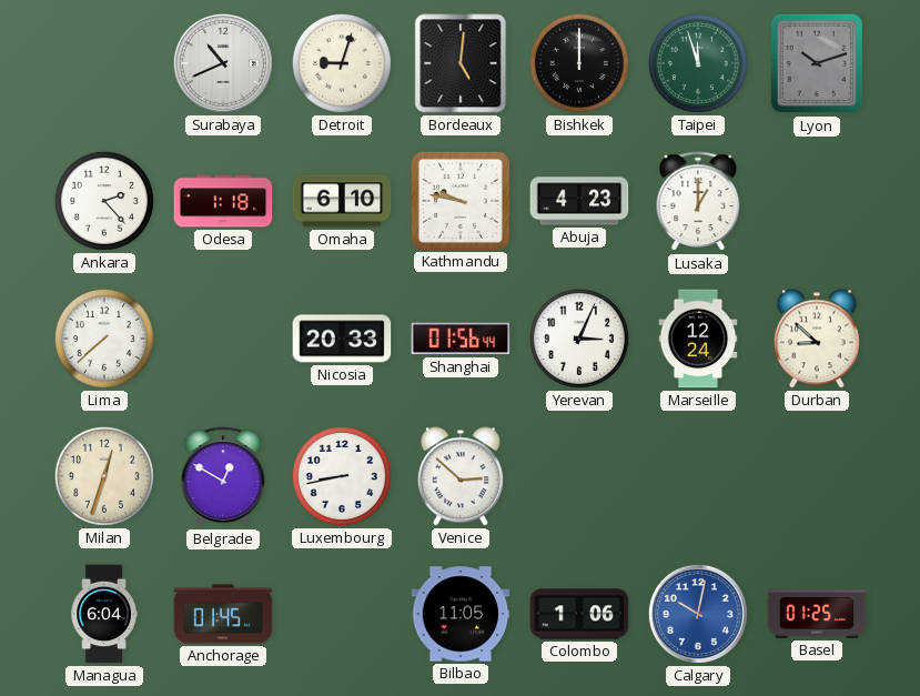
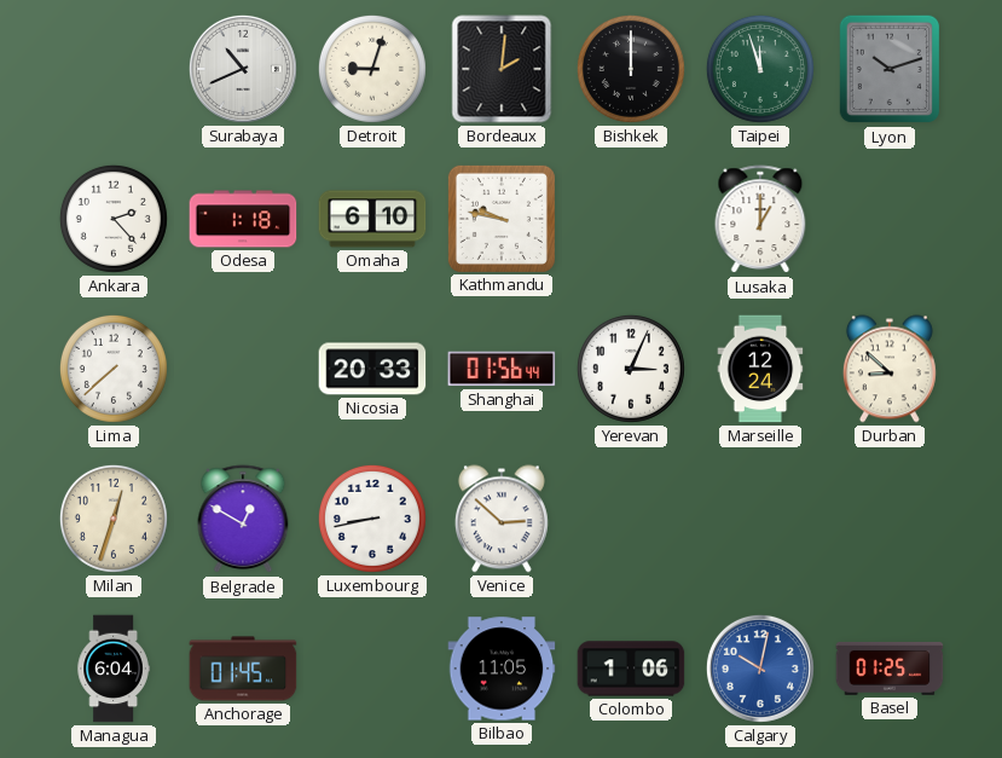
Bordeaux: 5:01 -> 2:01 (502, 69)
Abuja: 4:23 -> none (579, 201)
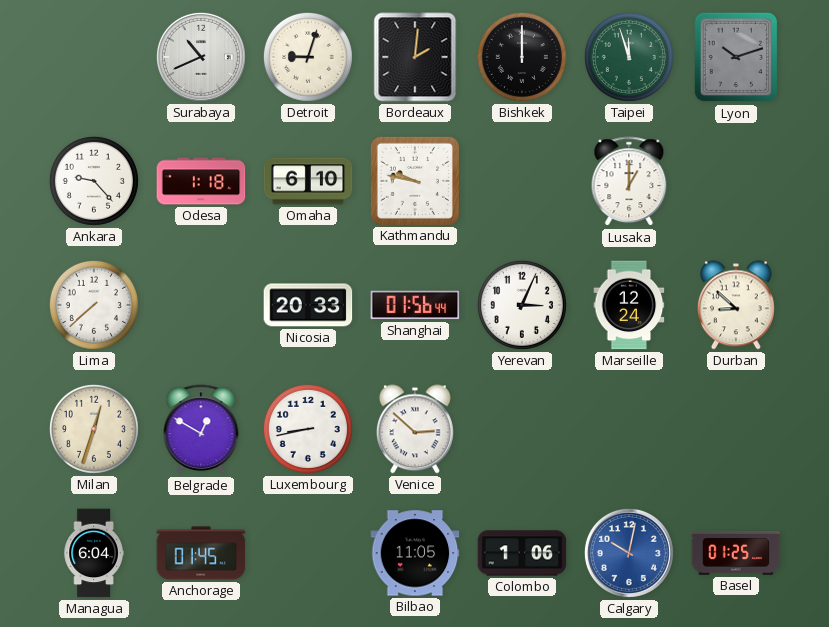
Ankara: 2:23 -> 9:23 (94, 181)
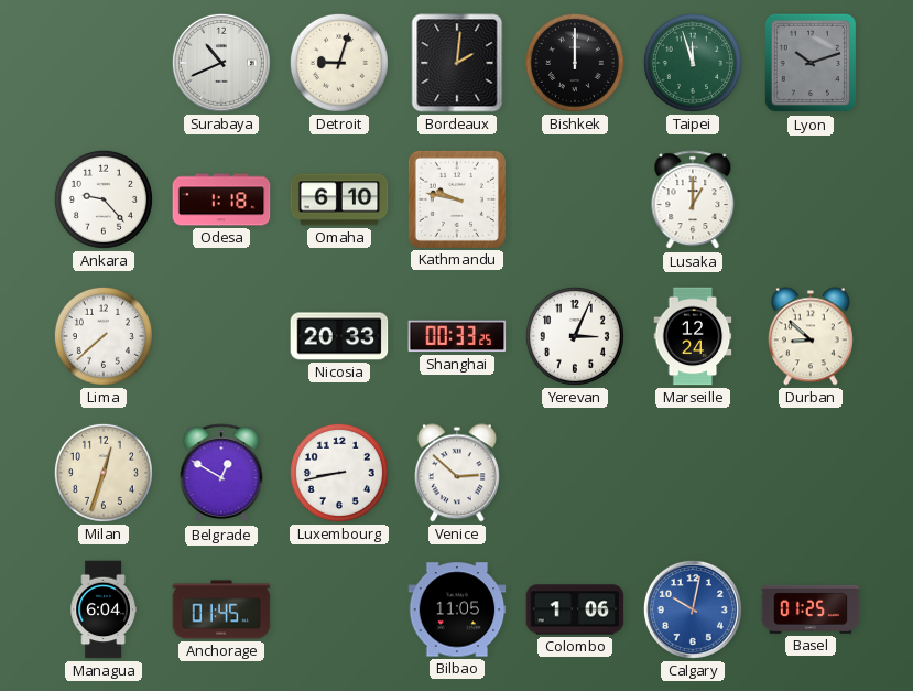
Shanghai: 01:56 -> 00:33 (457, 336)
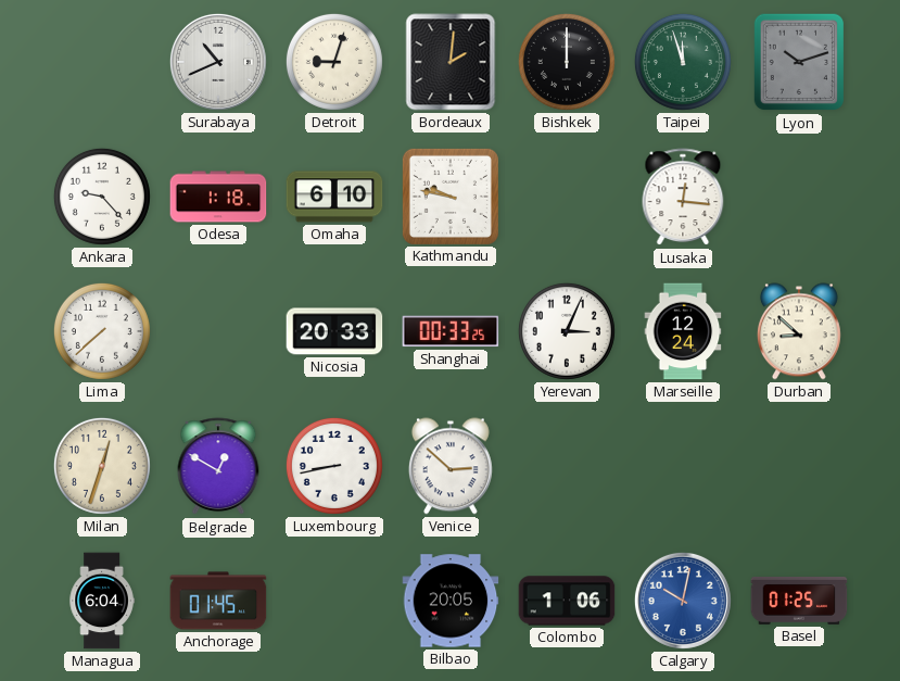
Lusaka: 1:00 -> 12:16 (683, 198)
Bilbao: 11:05 -> 20:05 (451, 601)
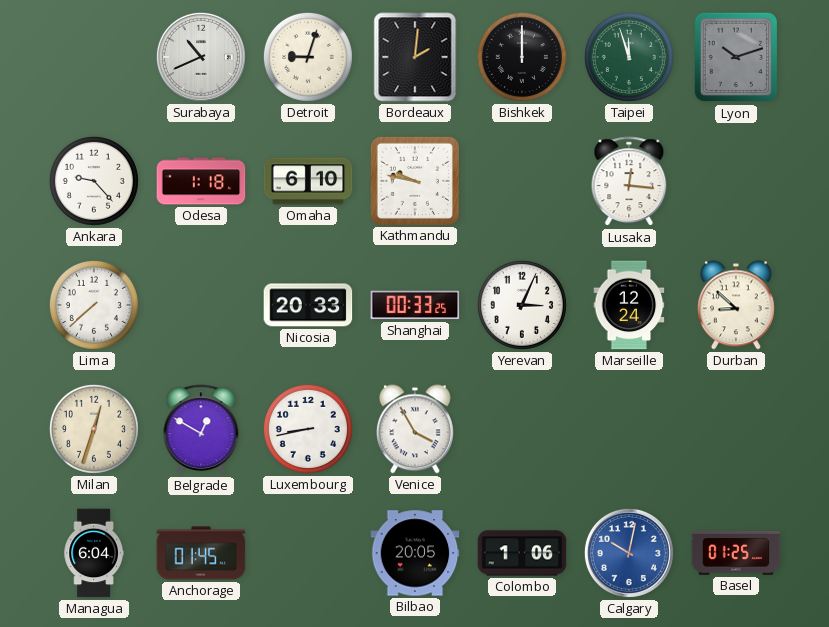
Venice: 2:52 -> 3:55 (415, 429)
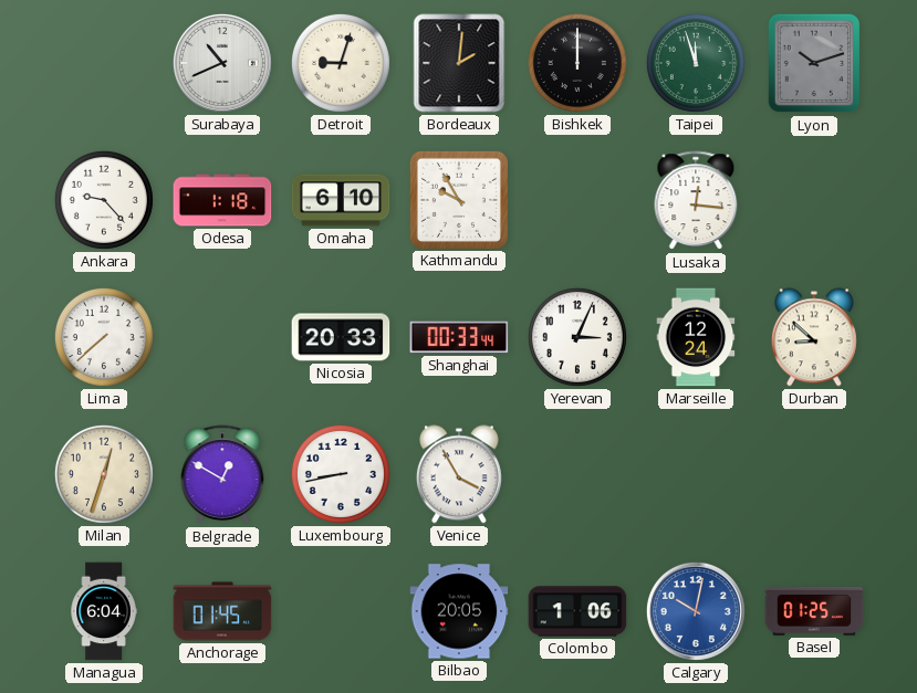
Kathmandu: 9:47 -> 9:55 (459, 200)
Shanghai: 00:33:25 -> 00:33:44 (459, 337)
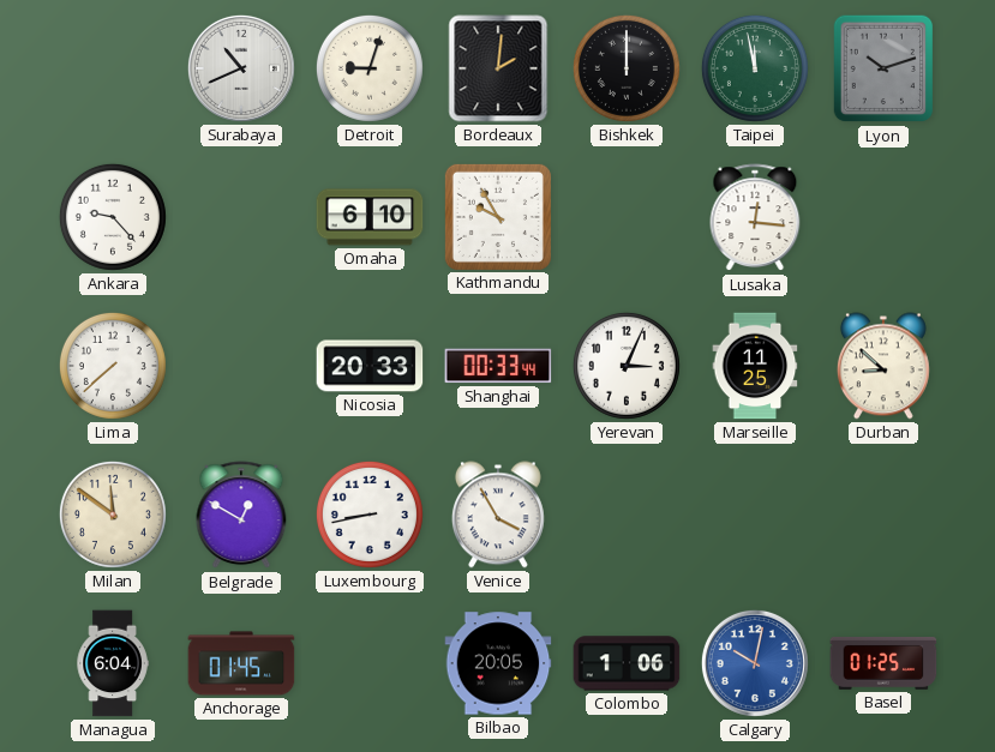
Taipei: 11:57 -> 11:58 (755, 68)
Odesa: 1:18 -> none (222, 200)
Marseille: 12:24 -> 11:25 (755, 366)
Milan: 12:33 -> 11:51 (113, 515)
